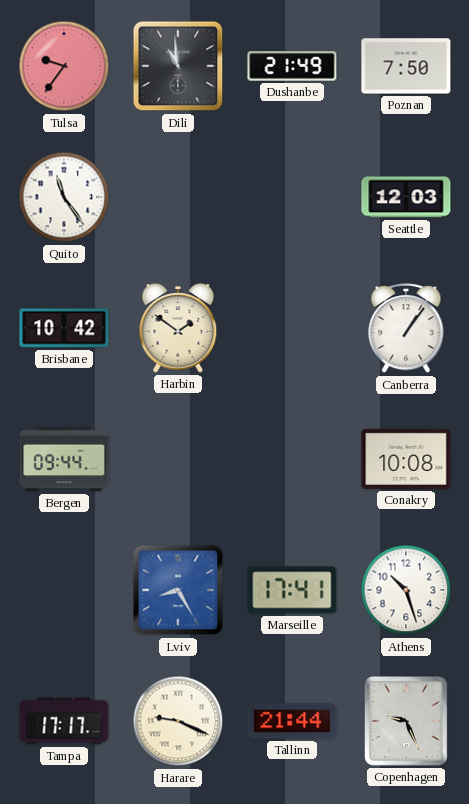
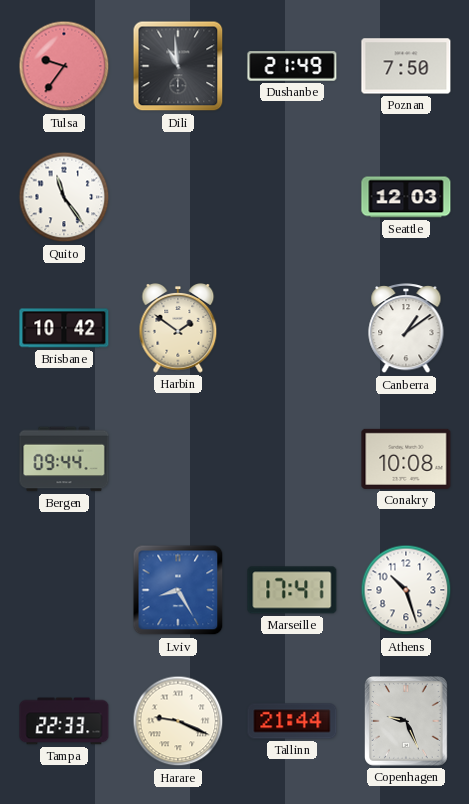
Canberra: 1:06 -> 1:09 (406, 329)
Tampa: 17:17 -> 22:33 (64, 721)
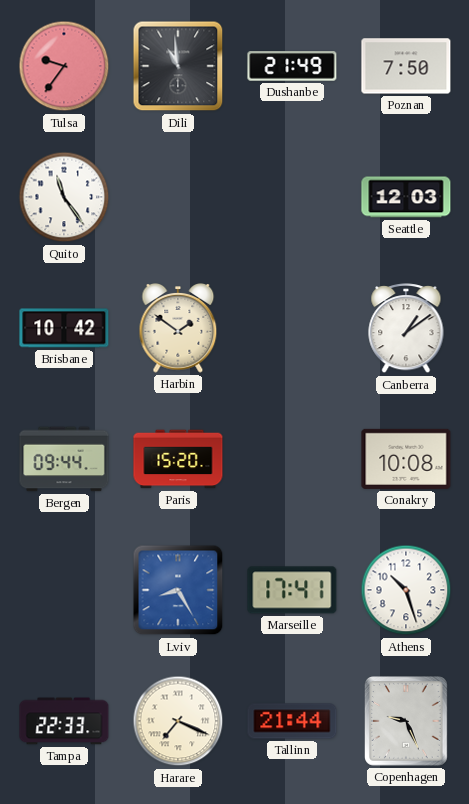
Paris: none -> 15:20 (178, 459)
Harare: 9:19 -> 7:19 (178, 721)
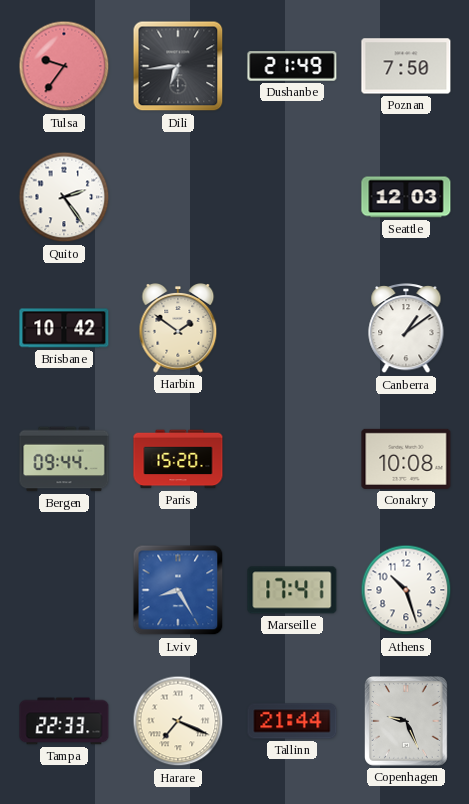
Dili: 10:59 -> 6:44 (178, 66)
Quito: 11:24 -> 2:24 (64, 197)
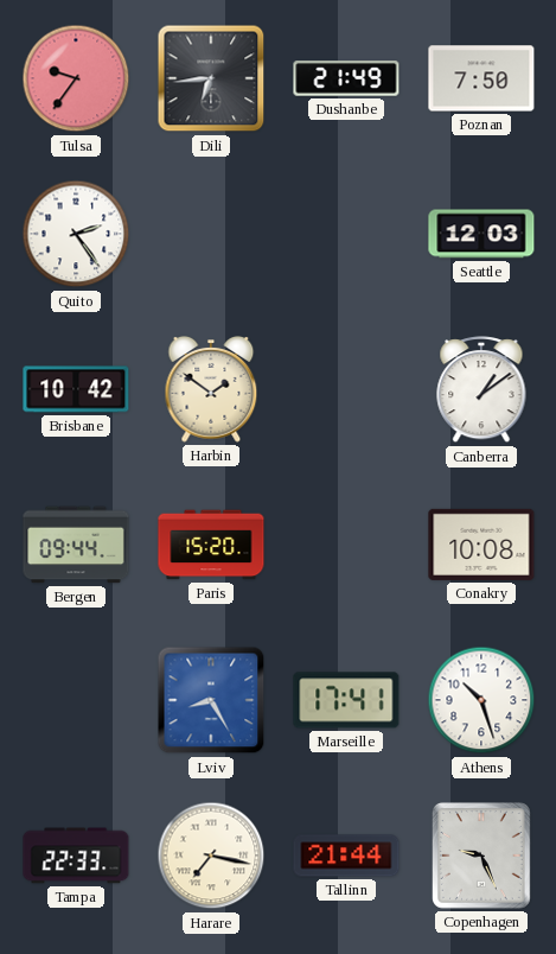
Harare: 7:19 -> 7:17 (211, 856)
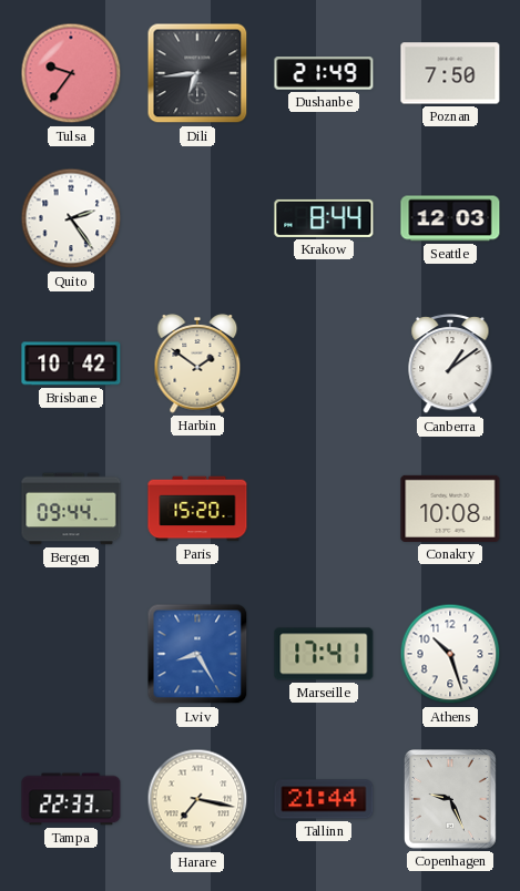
Krakow: none -> 8:44 (324, 218)
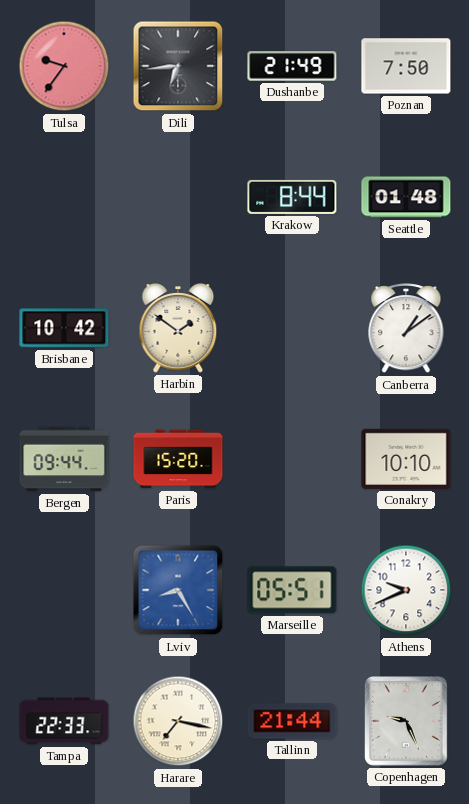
Quito: 2:24 -> none (71, 218)
Seattle: 12:03 -> 01:48 (406, 197)
Conakry: 10:08 -> 10:10 (406, 459)
Marseille: 17:41 -> 05:51 (292, 590)
Athens: 10:27 -> 9:41 (406, 590)
